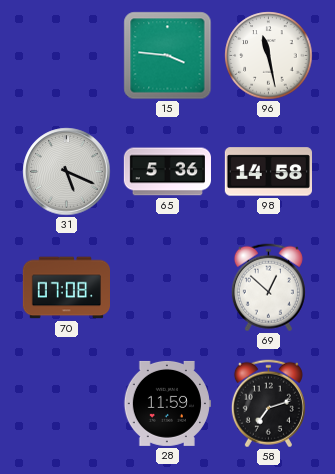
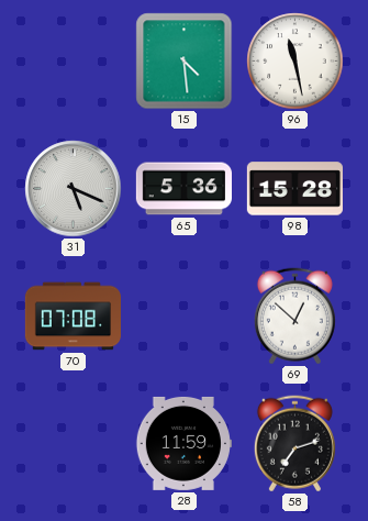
15: 3:46 -> 4:29 (185, 62)
98: 14:58 -> 15:28 (294, 189)
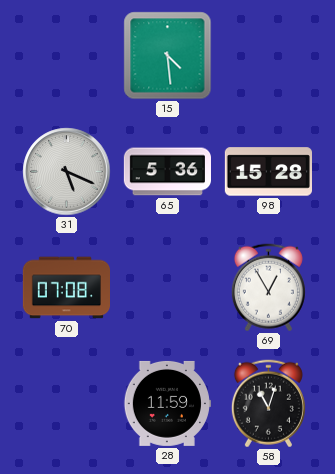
96: 11:28 -> none (295, 62)
69: 12:52 -> 12:55 (268, 288)
58: 7:12 -> 11:03 (268, 404)
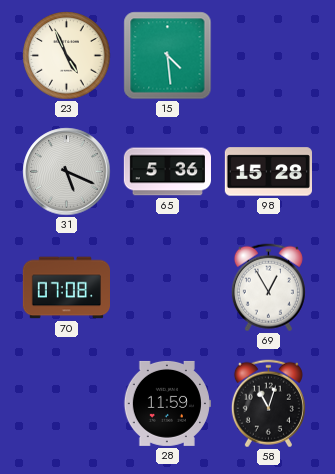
23: none -> 4:56 (67, 56)
